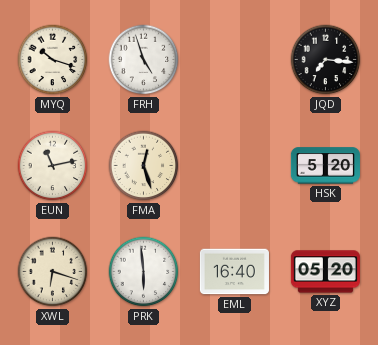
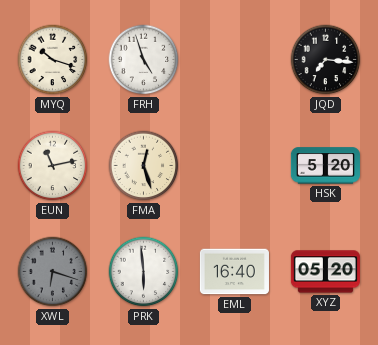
XWL dial: cream -> grey (53, 272)
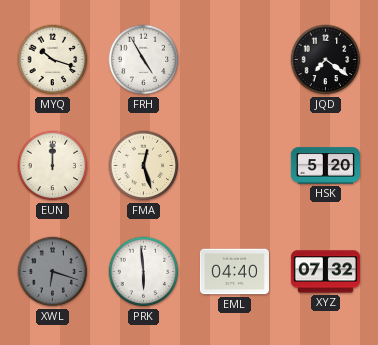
FRH: 4:57 -> 4:55 (144, 60)
JQD: 7:16 -> 7:21 (326, 60)
EUN: 11:13 -> 12:00 (53, 166)
EML: 16:40 -> 04:40 (234, 272)
XYZ: 05:20 -> 07:32 (325, 272)
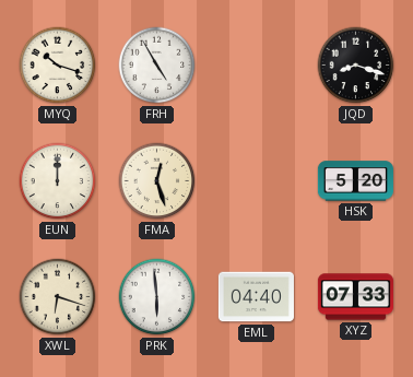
JQD: 7:21 -> 8:18 (356, 66)
XWL dial: grey -> cream (58, 297)
XYZ: 07:32 -> 07:33 (355, 297)
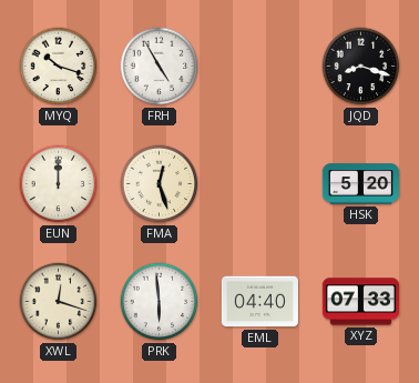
XWL: 6:18 -> 12:18 (59, 302)
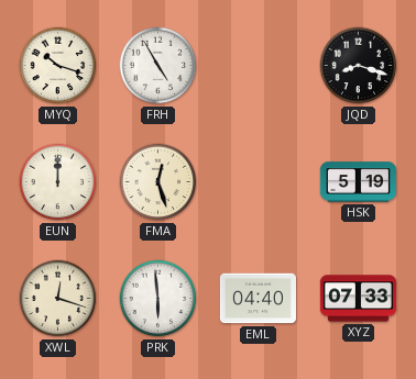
HSK: 5:20 -> 5:19 (358, 182)
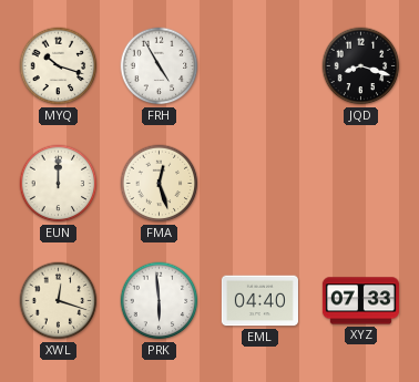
HSK: 5:19 -> none (358, 182)
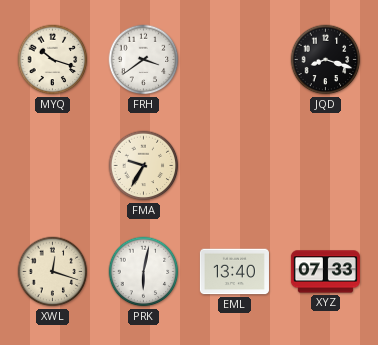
FRH: 4:55 -> 3:39 (144, 60)
EUN: 12:00 -> none (59, 184)
FMA: 12:27 -> 9:35 (144, 166)
PRK: 5:59 -> 6:02 (144, 272)
EML: 04:40 -> 13:40 (234, 272)
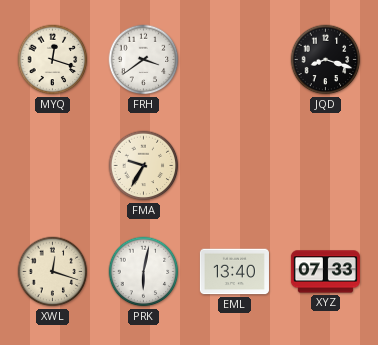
MYQ: 10:18 -> 12:18 (53, 60)
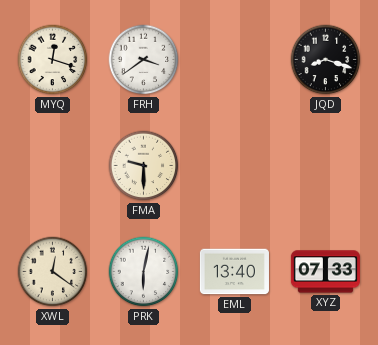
FMA: 9:35 -> 9:30 (144, 166)
XWL: 12:18 -> 12:21 (53, 272)
